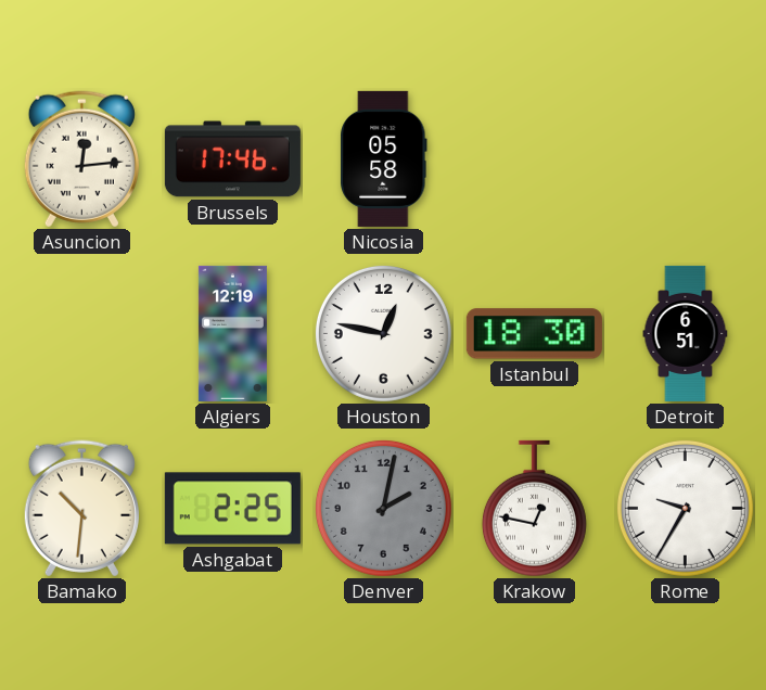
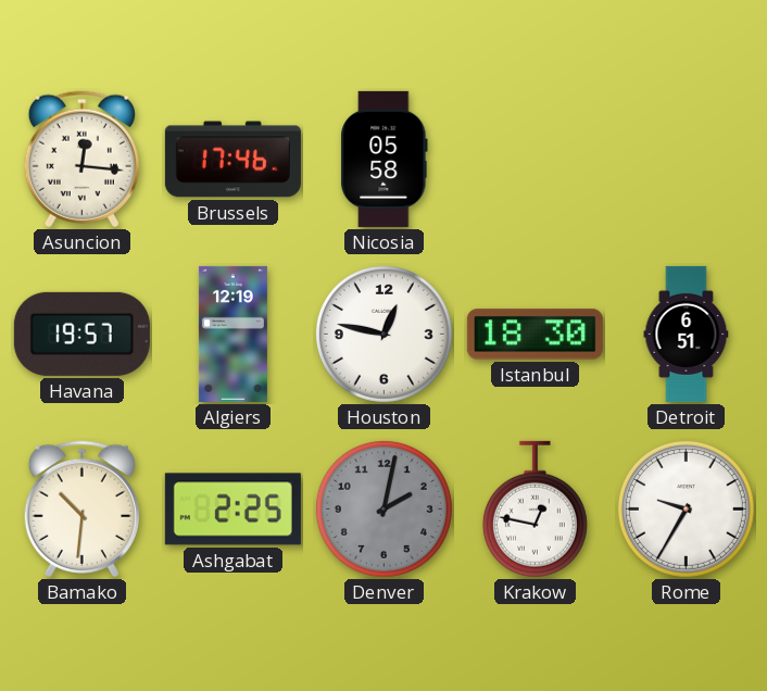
Asuncion: 12:14 -> 12:16 (81, 160)
Havana: none -> 19:57 (81, 334)
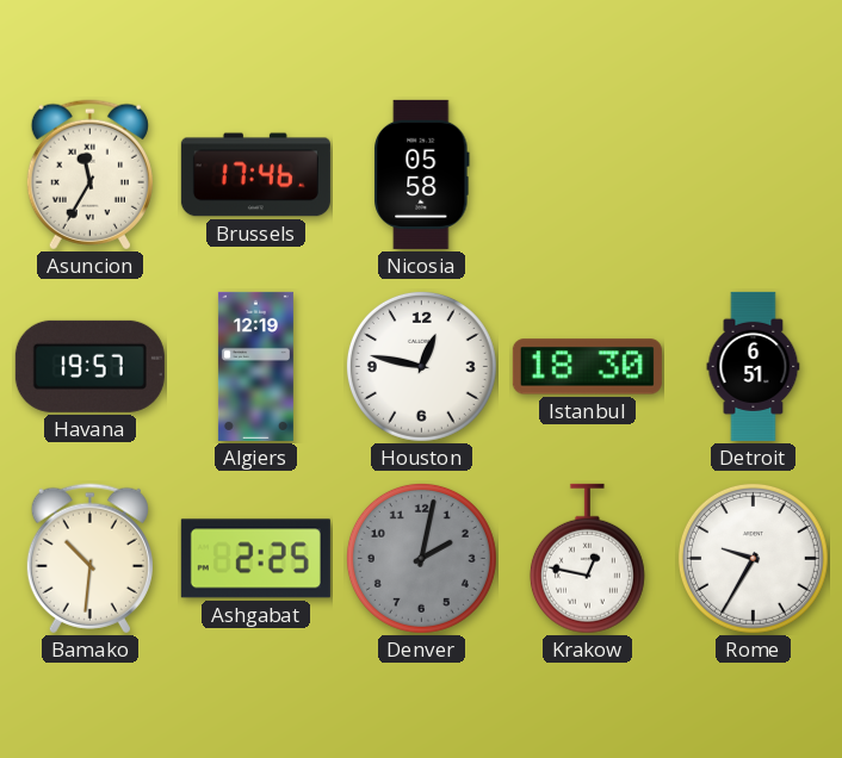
Asuncion: 12:16 -> 11:35 (89, 175)
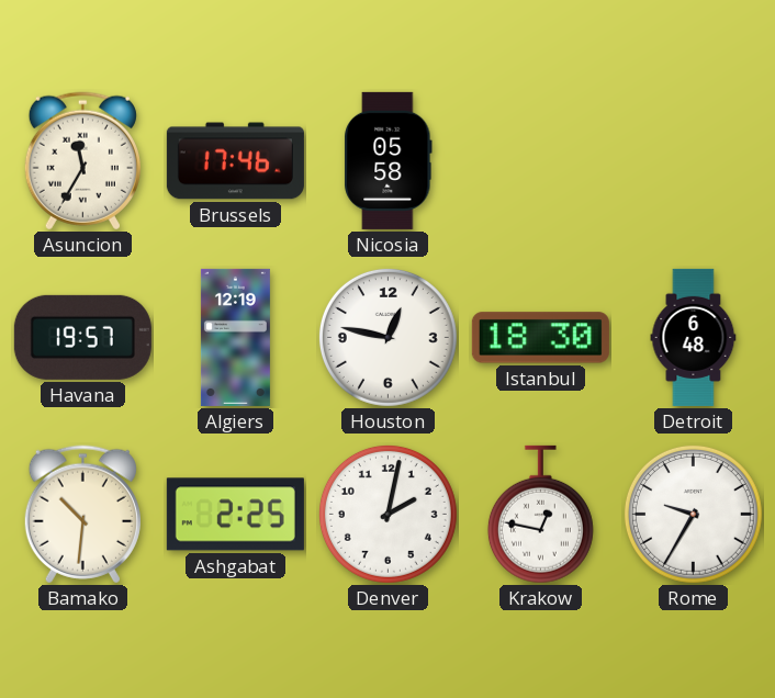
Detroit: 6:51 -> 6:48 (694, 337)
Denver dial: grey -> white (387, 514)
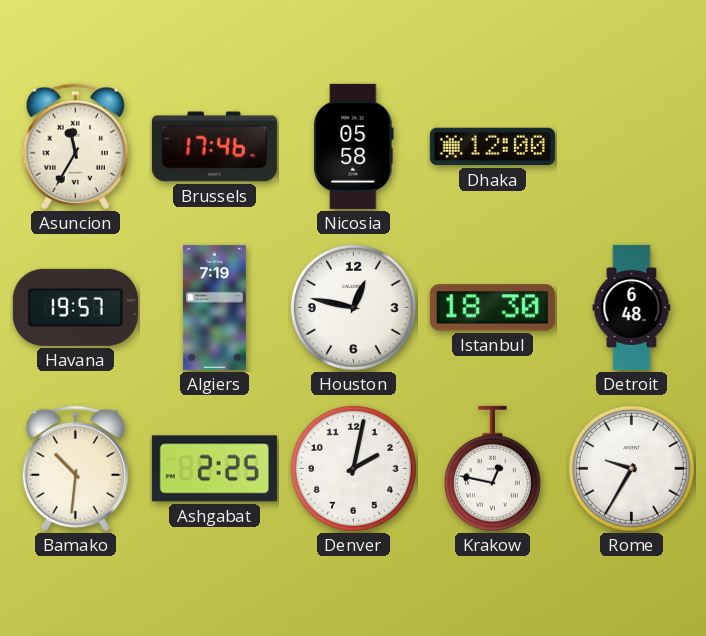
Dhaka: none -> 12:00 (492, 147)
Algiers: 12:19 -> 7:19 (214, 307)
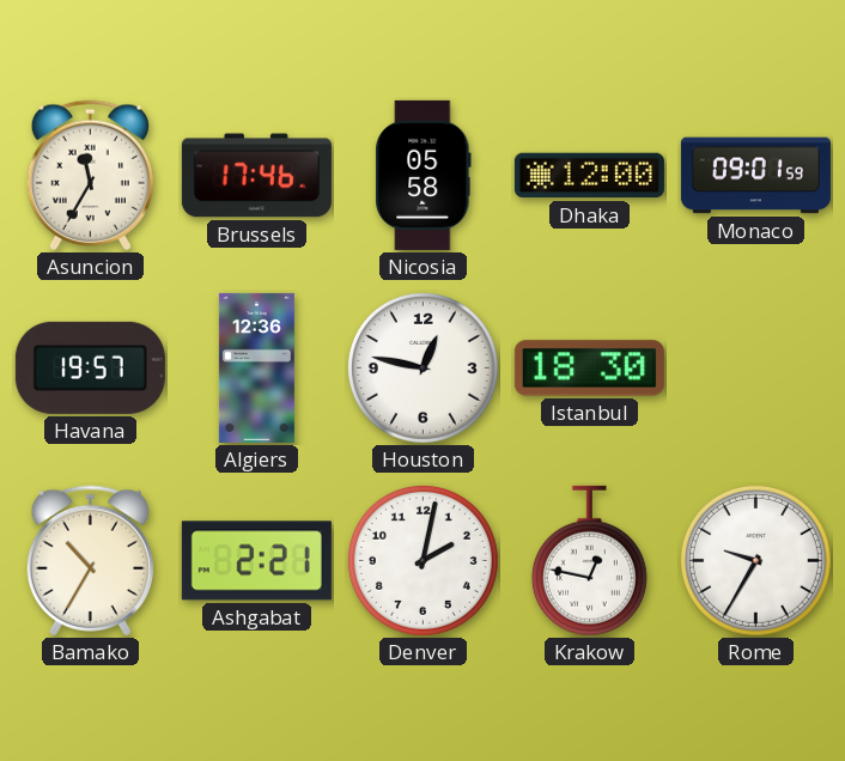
Monaco: none -> 09:01 (755, 176)
Algiers: 7:19 -> 12:36 (256, 367)
Detroit: 6:48 -> none (632, 307)
Bamako: 10:31 -> 10:35 (90, 561)
Ashgabat: 2:25 -> 2:21 (256, 561)
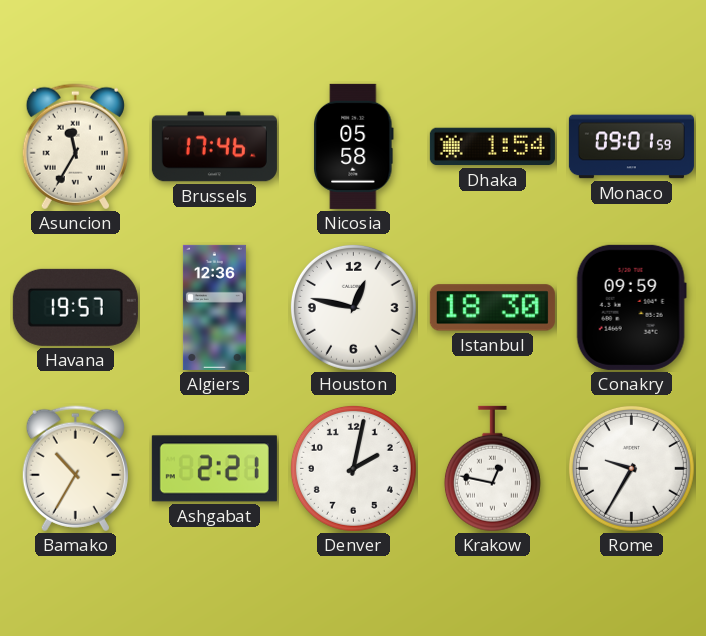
Dhaka: 12:00 -> 1:54 (492, 147)
Conakry: none -> 09:59 (631, 307)
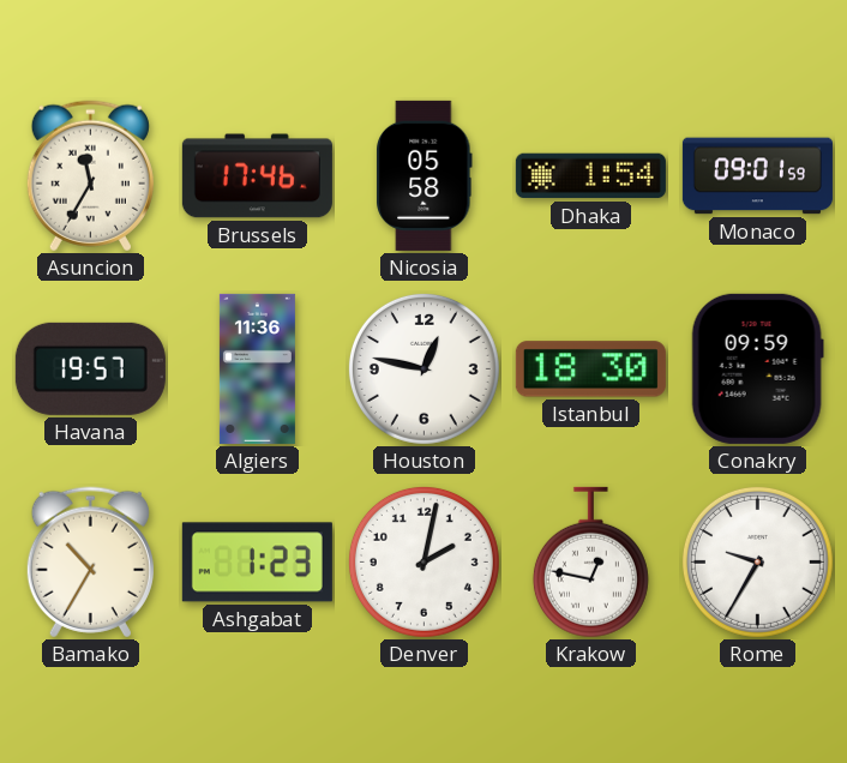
Algiers: 12:36 -> 11:36 (257, 368)
Ashgabat: 2:21 -> 1:23 (257, 563)
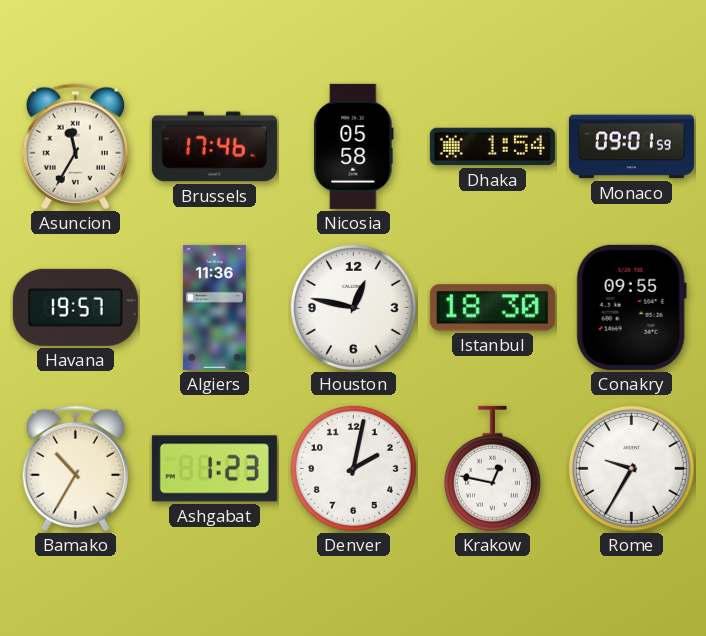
Conakry: 09:59 -> 09:55 (631, 307)
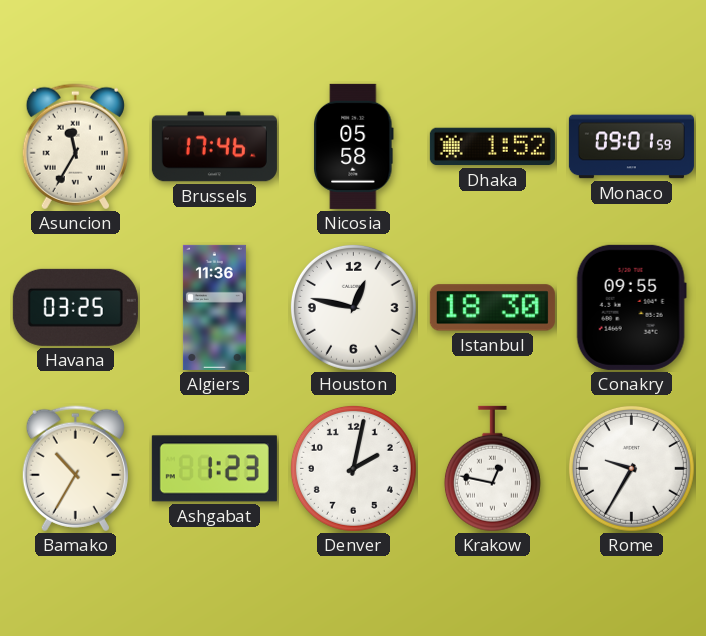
Dhaka: 1:54 -> 1:52 (492, 147)
Havana: 19:57 -> 03:25 (75, 307)
